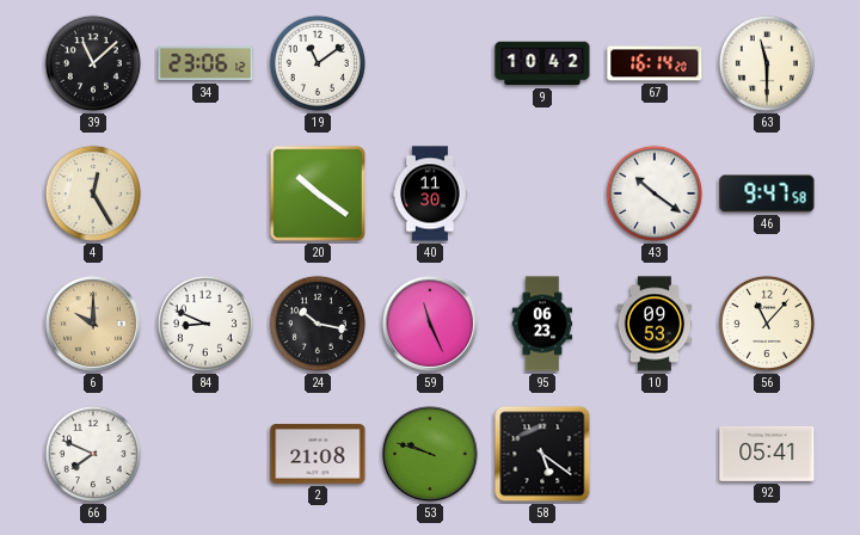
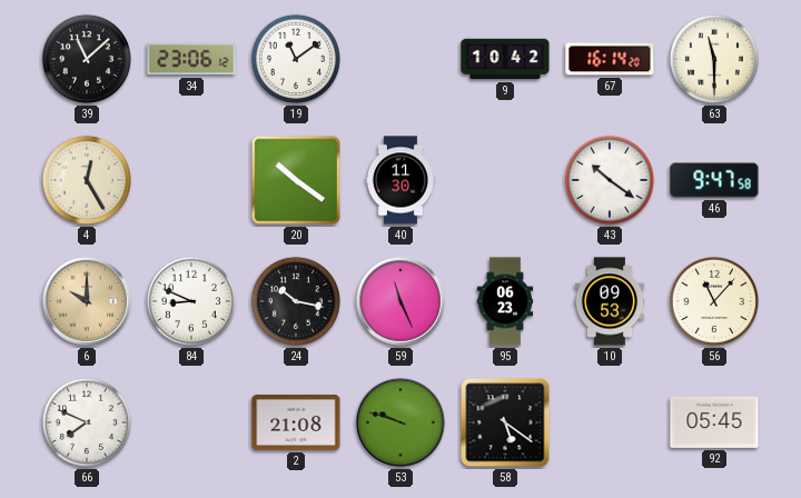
92: 05:41 -> 05:45 (714, 422)
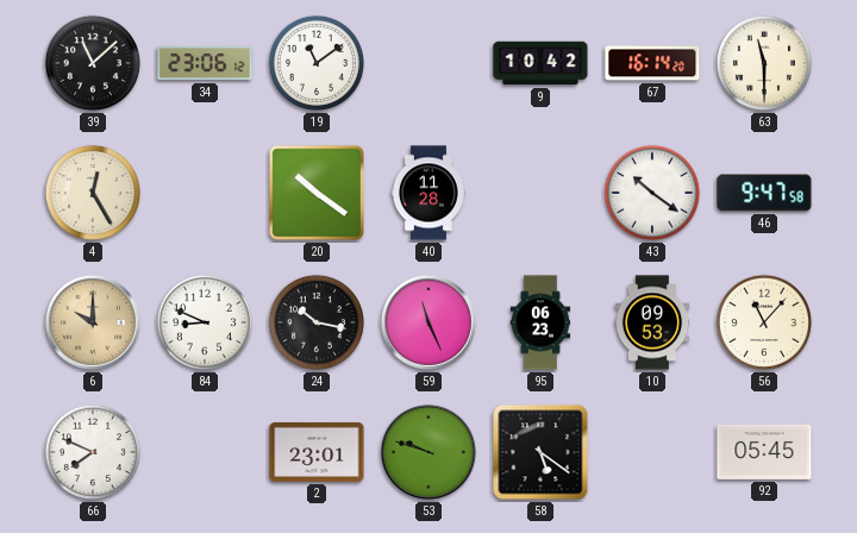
40: 11:30 -> 11:28 (428, 193)
2: 21:08 -> 23:01 (317, 452)
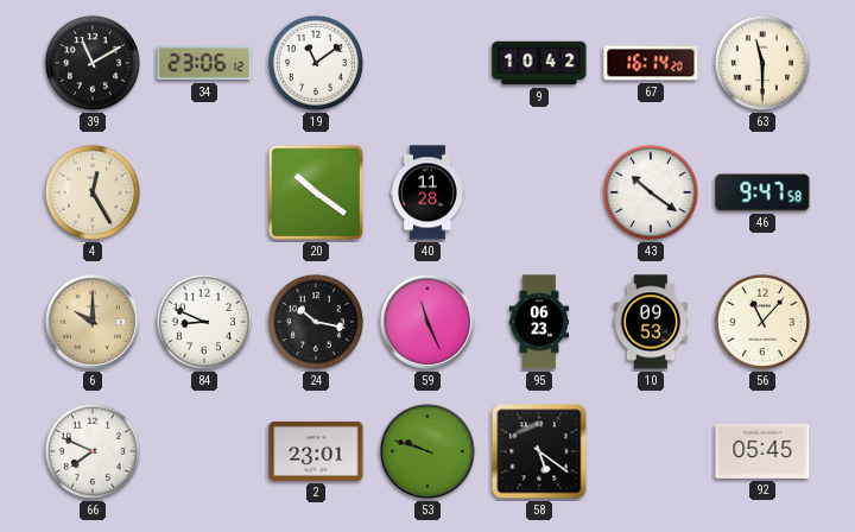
39: 11:08 -> 11:10 (93, 63)
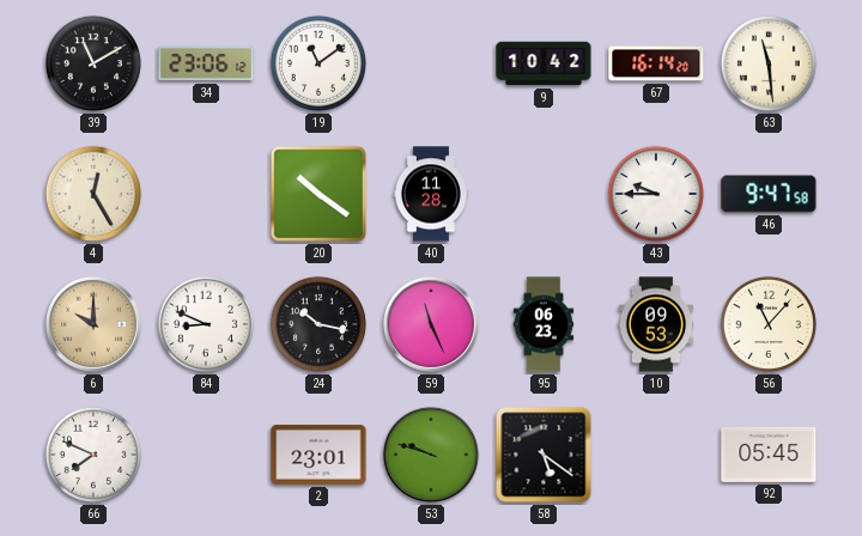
63: 11:30 -> 11:29 (769, 63)
43: 10:21 -> 9:45 (656, 194)
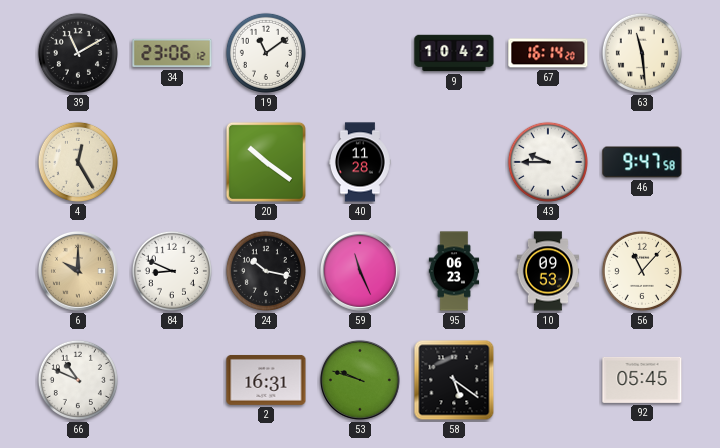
66: 7:49 -> 10:49 (78, 380)
2: 23:01 -> 16:31 (266, 380)
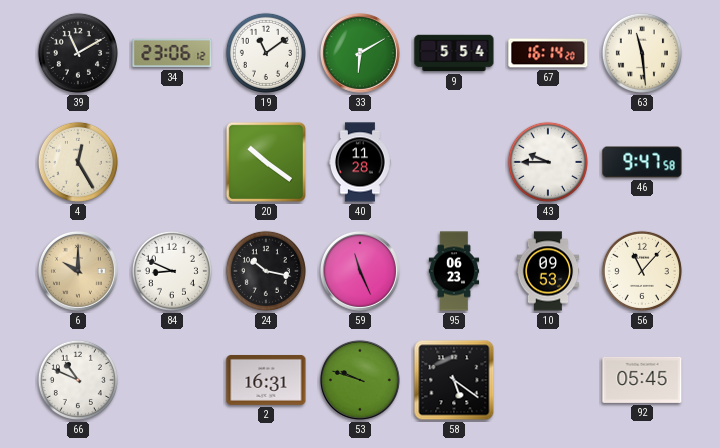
33: none -> 6:10 (360, 53)
9: 10:42 -> 5:54 (454, 53)
